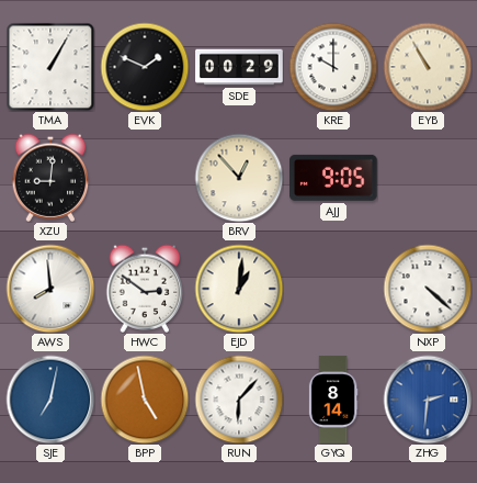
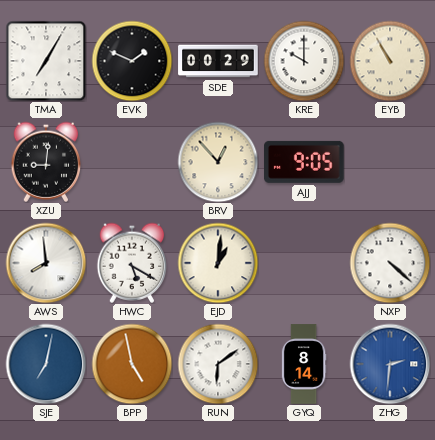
TMA: 1:05 -> 7:05 (46, 61)
HWC: 2:51 -> 5:20 (132, 263)
RUN: 6:07 -> 6:09 (218, 364)
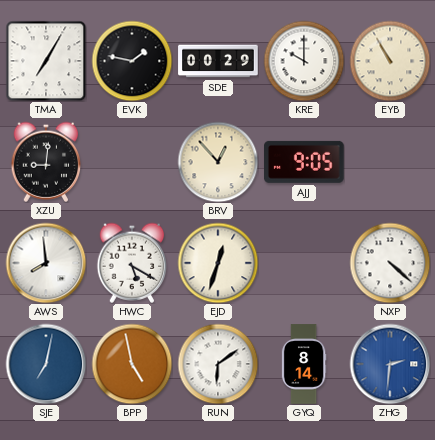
EVK: 1:49 -> 1:47 (132, 61)
EJD: 1:01 -> 12:33 (218, 263)
